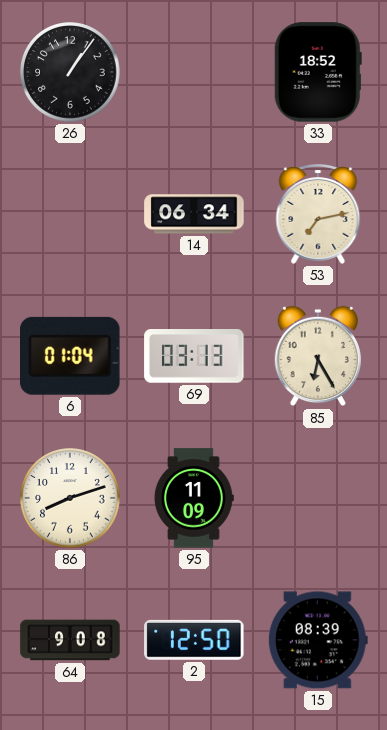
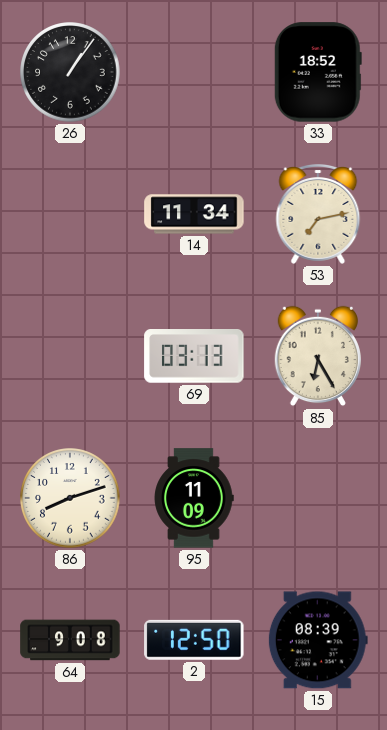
14: 06:34 -> 11:34 (194, 214)
6: 01:04 -> none (70, 356)
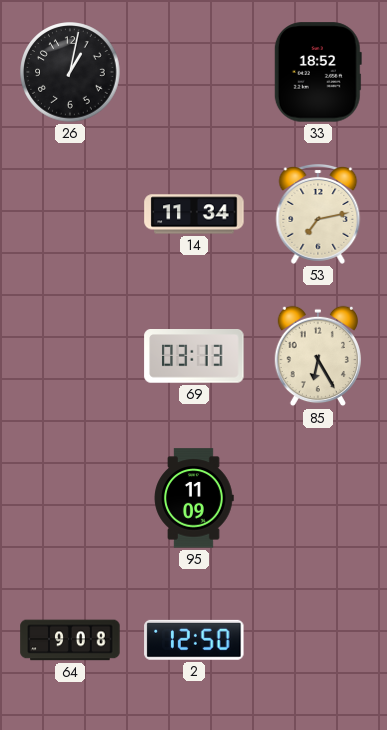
26: 1:06 -> 1:02 (70, 72)
86: 8:12 -> none (70, 498)
15: 08:39 -> none (318, 640)
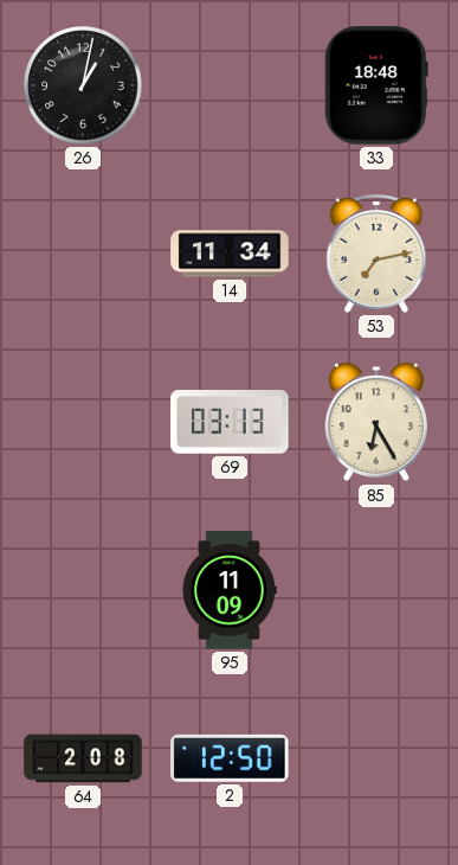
33: 18:52 -> 18:48 (376, 85)
64: 9:08 -> 2:08 (83, 758)
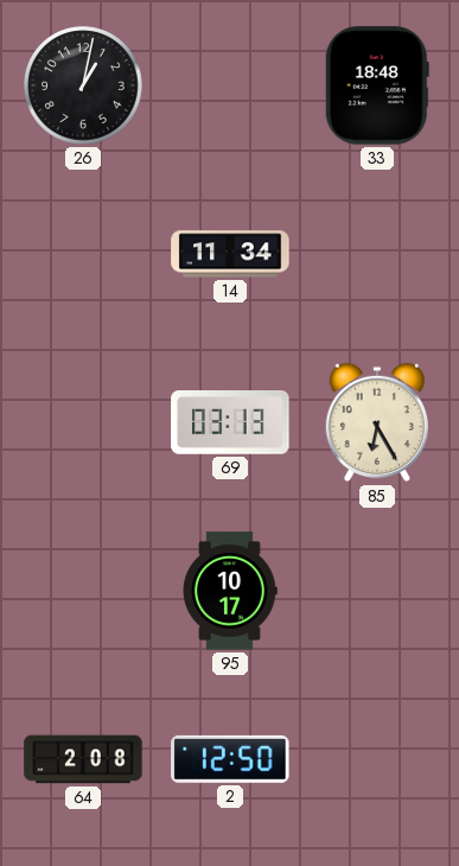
53: 7:13 -> none (376, 255)
95: 11:09 -> 10:17 (230, 591)
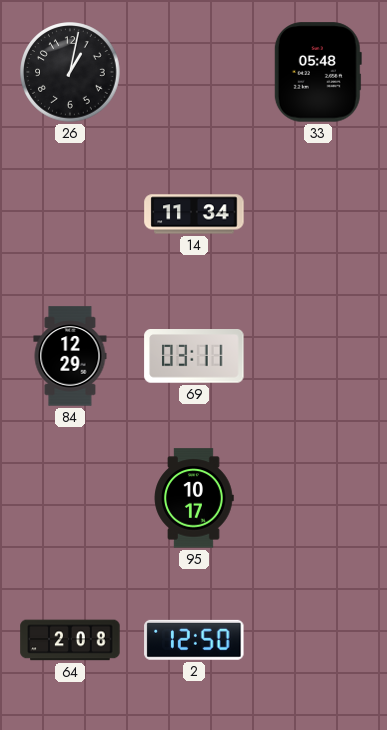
33: 18:48 -> 05:48 (318, 72)
84: none -> 12:29 (70, 356)
69: 03:13 -> 03:11 (194, 356)
85: 6:25 -> none (377, 422)
